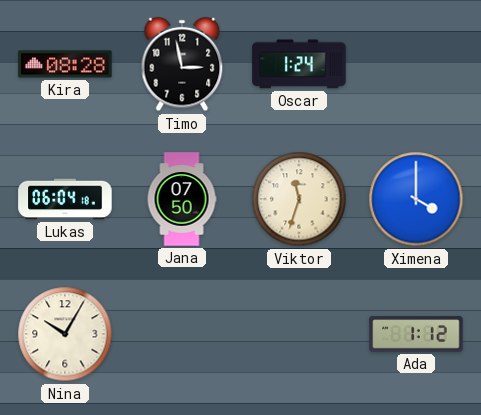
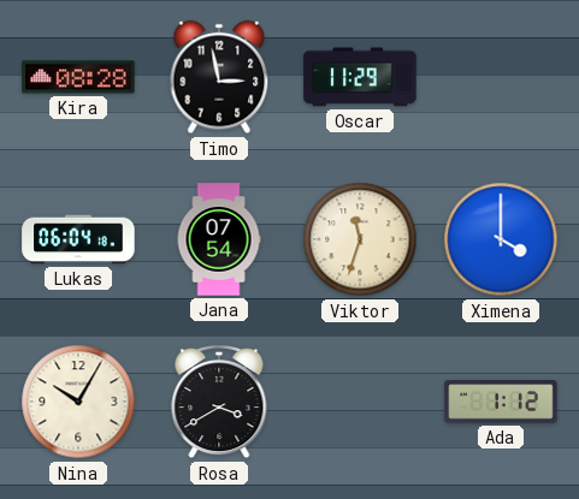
Oscar: 1:24 -> 11:29 (360, 77)
Jana: 07:50 -> 07:54 (219, 239)
Rosa: none -> 3:40 (219, 403)
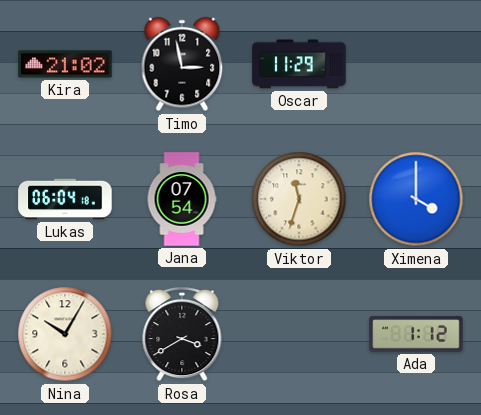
Kira: 08:28 -> 21:02 (65, 64)
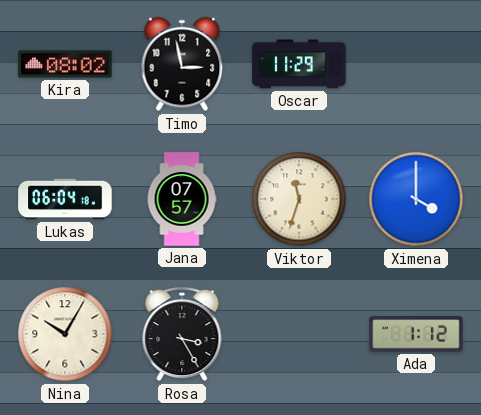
Kira: 21:02 -> 08:02 (65, 64)
Jana: 07:54 -> 07:57 (182, 199)
Rosa: 3:40 -> 3:25 (182, 335)
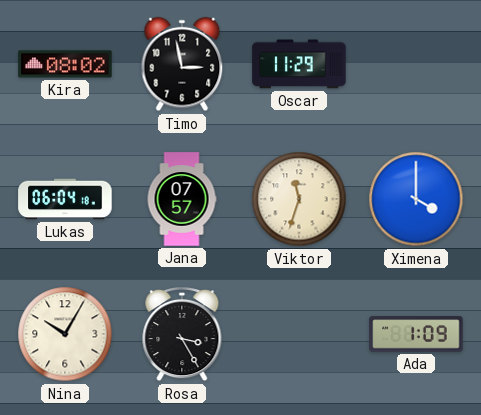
Ada: 1:12 -> 1:09 (416, 334)
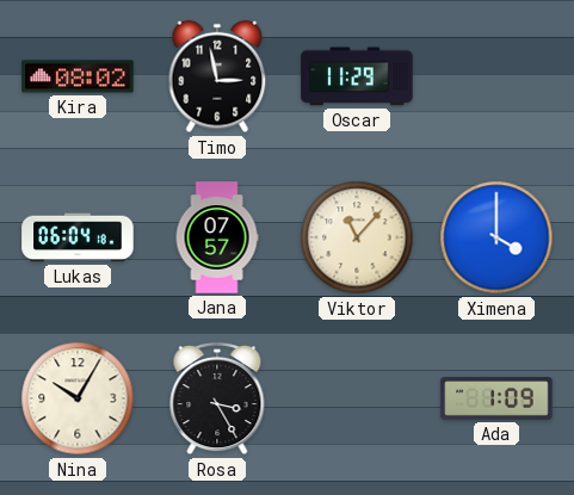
Viktor: 11:33 -> 11:07 (357, 237)
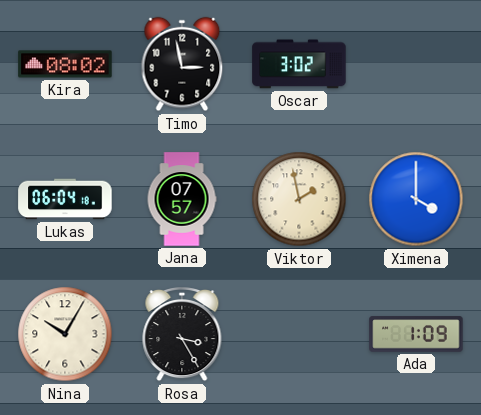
Oscar: 11:29 -> 3:02 (299, 64)
Viktor: 11:07 -> 1:58 (299, 199)
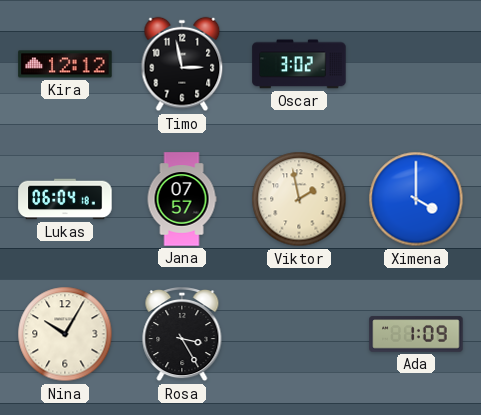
Kira: 08:02 -> 12:12 (65, 64)
